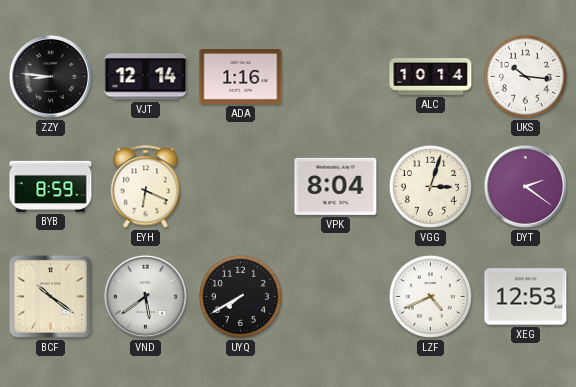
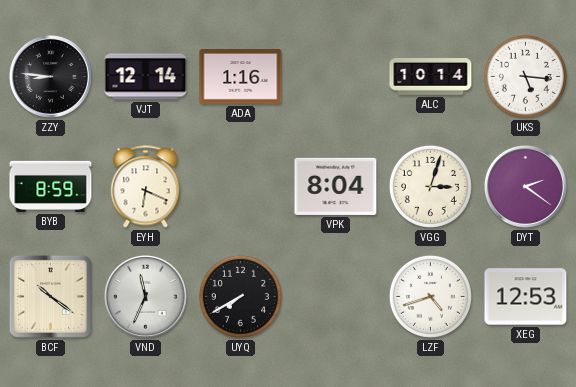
UKS: 10:16 -> 5:16 (525, 76)
VND: 5:39 -> 11:34 (145, 296)
LZF: 4:41 -> 4:42 (430, 296)
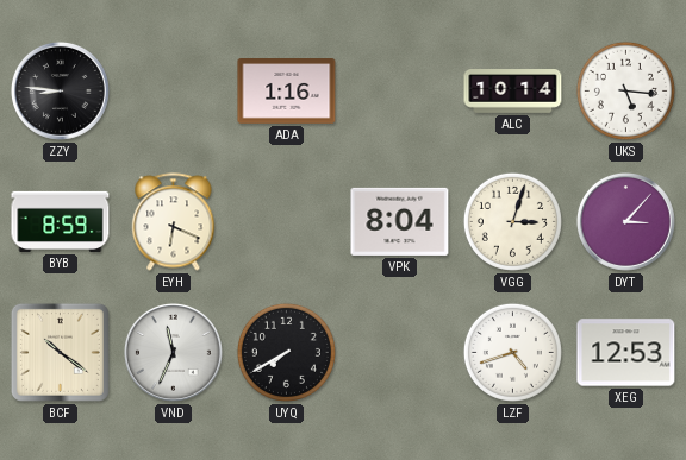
VJT: 12:14 -> none (146, 77)
DYT: 2:21 -> 3:07 (625, 221)
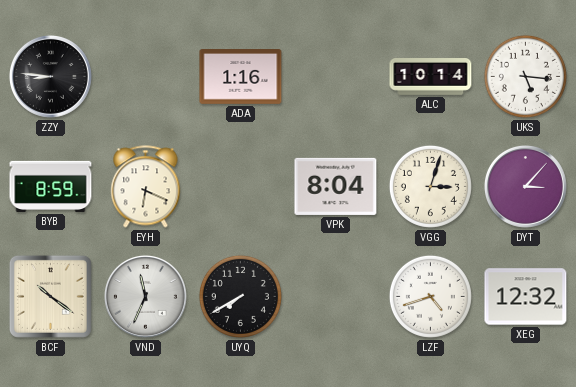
XEG: 12:53 -> 12:32 (526, 297)
